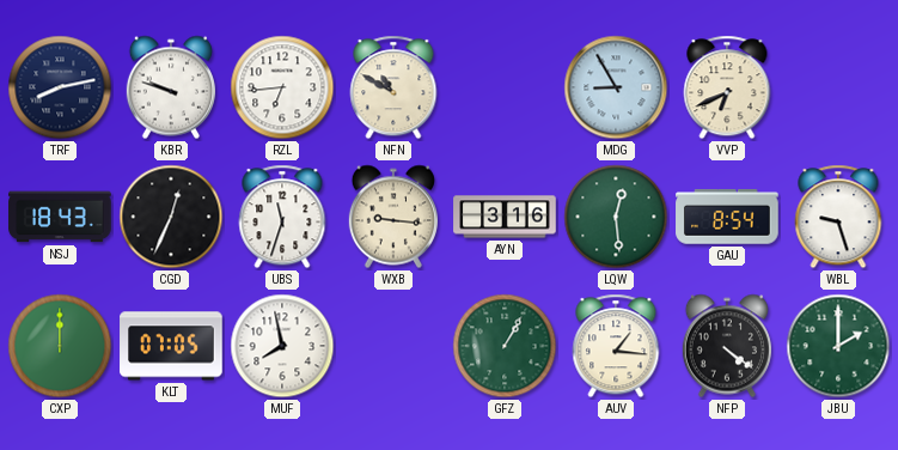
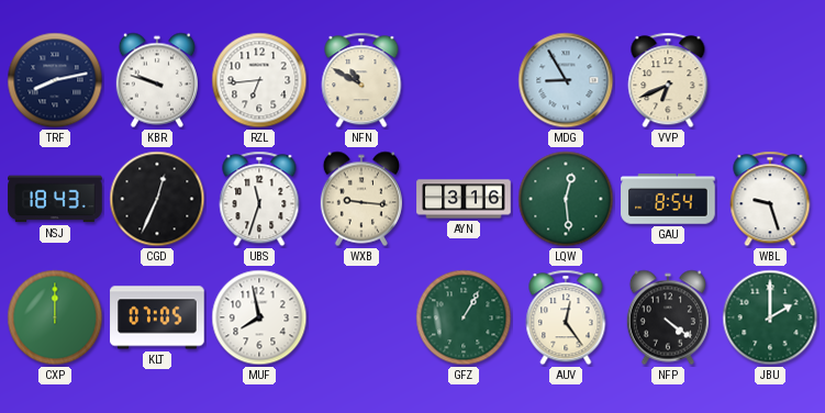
AUV: 1:16 -> 12:24 (566, 317)
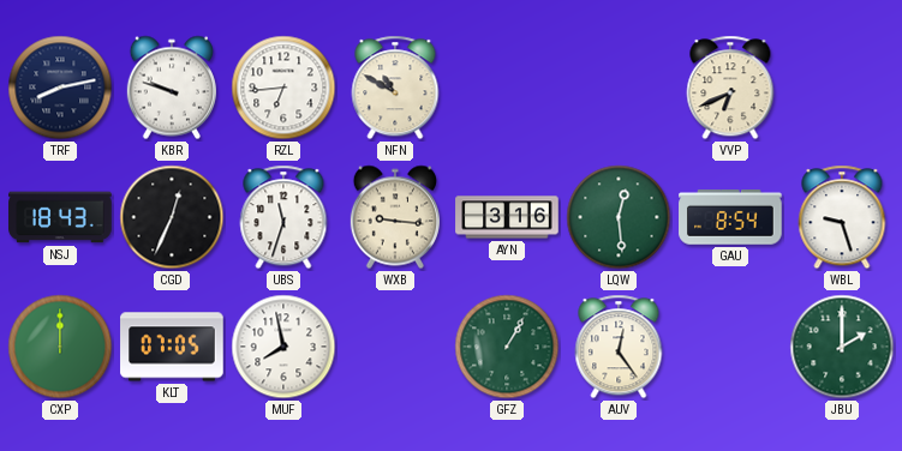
MDG: 8:55 -> none (566, 80)
NFP: 4:21 -> none (668, 317)
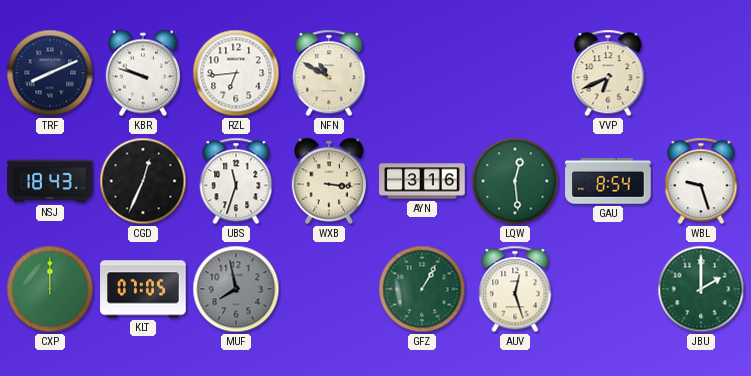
TRF: 8:13 -> 8:11 (50, 73)
WXB: 9:16 -> 3:16 (329, 181)
MUF dial: white -> grey (236, 289)
AUV: 12:24 -> 12:27 (515, 289)
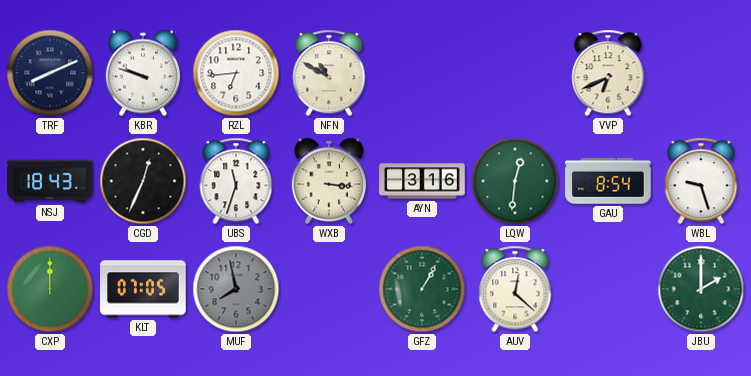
LQW: 12:29 -> 12:31 (515, 181)
AUV: 12:27 -> 12:22 (515, 289)
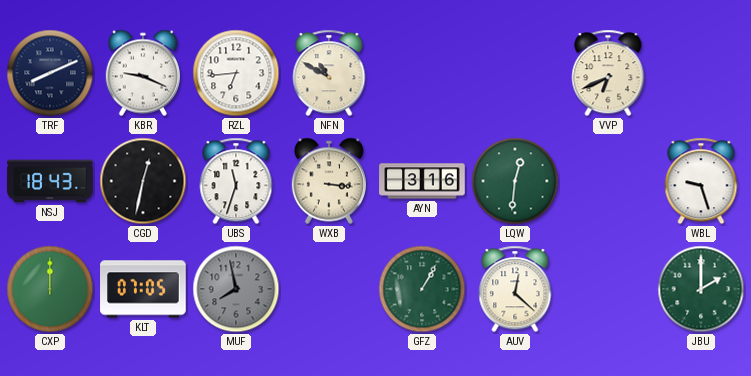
KBR: 9:48 -> 9:19 (143, 73)
CGD: 12:34 -> 12:32 (143, 181)
GAU: 8:54 -> none (608, 181)
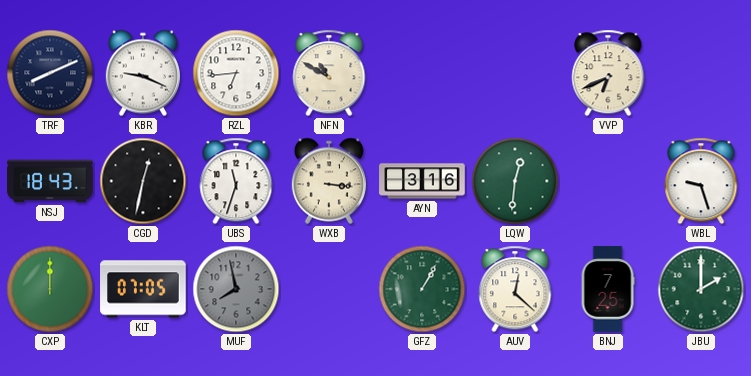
BNJ: none -> 7:25 (608, 289)
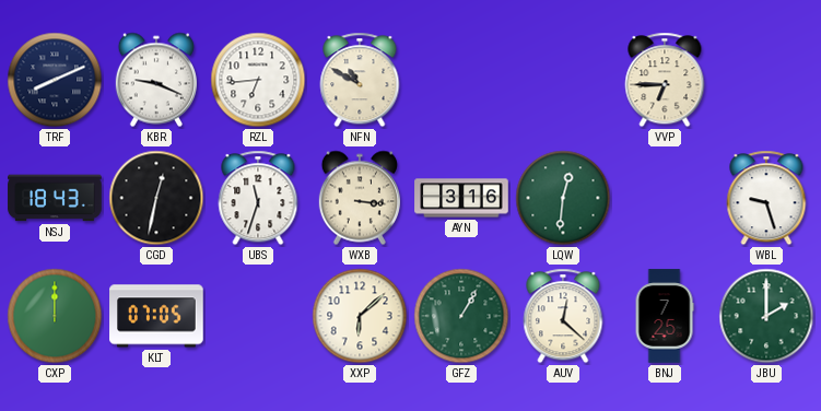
VVP: 6:41 -> 6:45 (665, 80)
MUF: 7:58 -> none (236, 289)
XXP: none -> 6:08 (360, 316)
